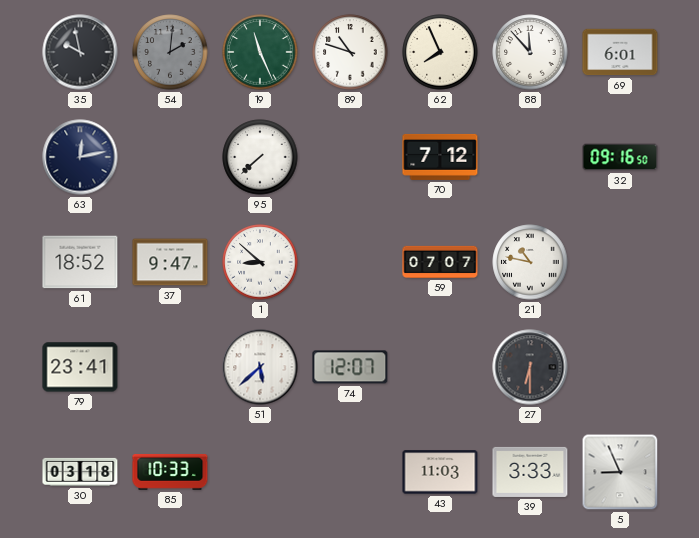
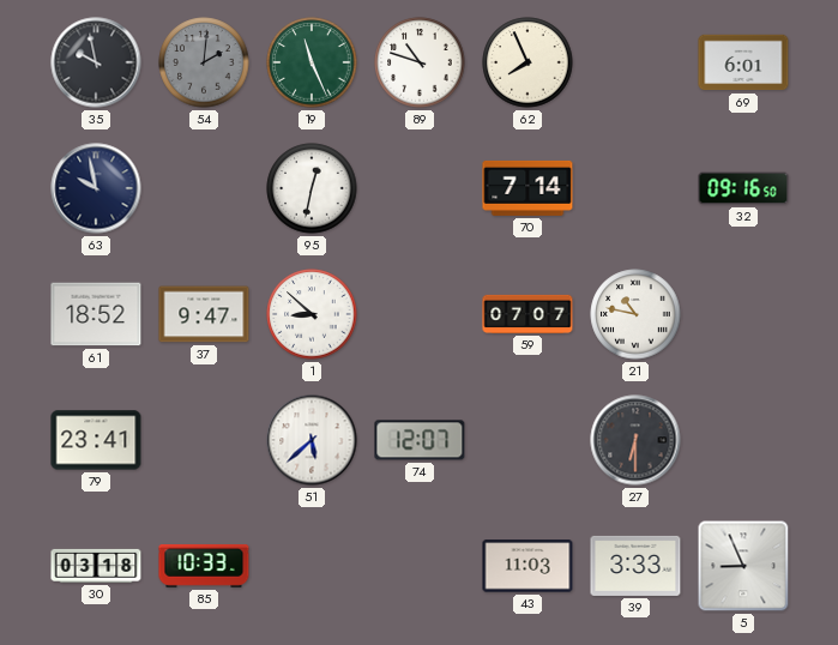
88: 11:53 -> none (530, 52)
63: 12:13 -> 9:58 (96, 188)
95: 7:38 -> 12:32 (312, 188)
70: 7:12 -> 7:14 (527, 188)
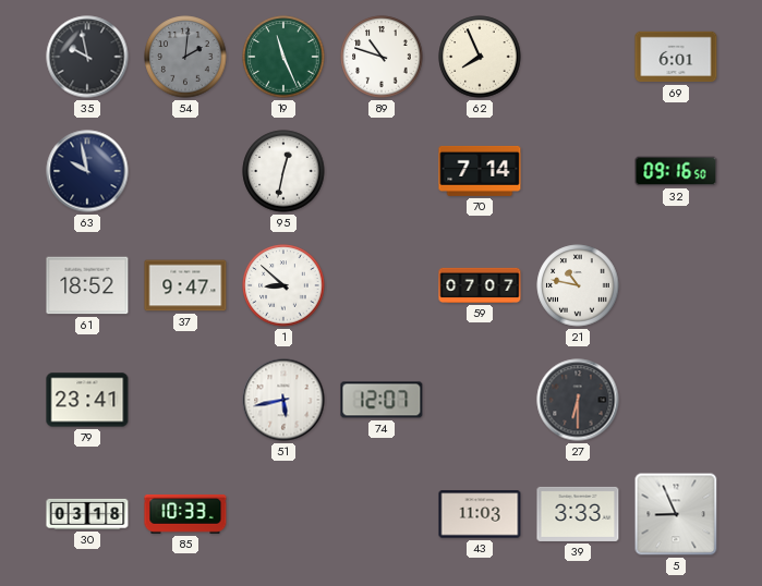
51: 5:38 -> 5:43 (283, 400)
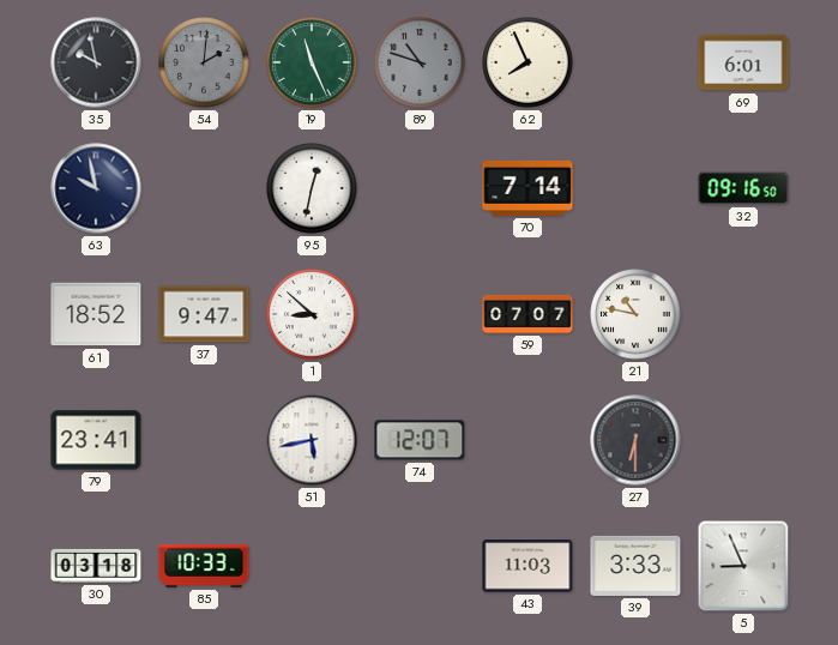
89 dial: white -> grey (420, 62)
